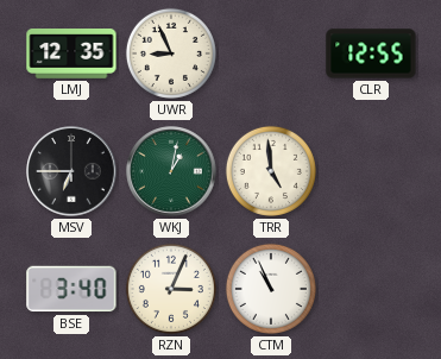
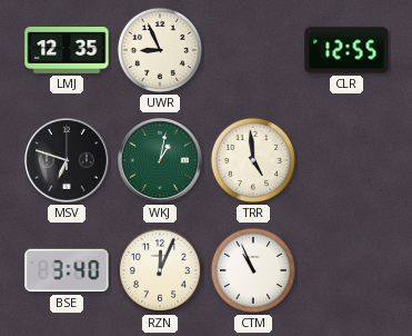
MSV: 6:45 -> 6:48 (67, 160)
RZN: 3:04 -> 12:04 (160, 270)
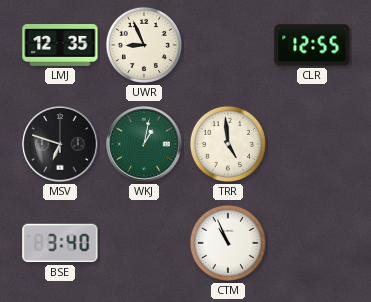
RZN: 12:04 -> none (160, 270)
